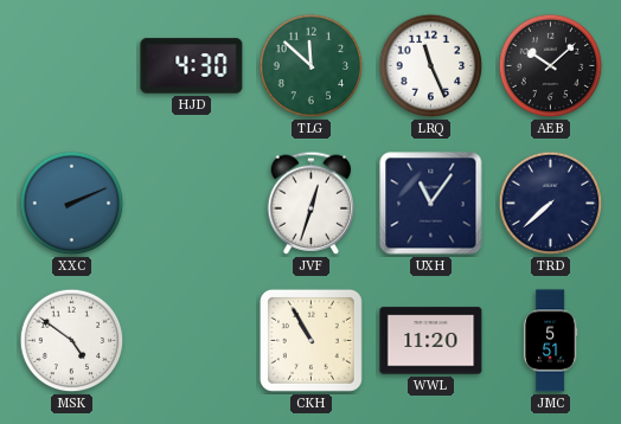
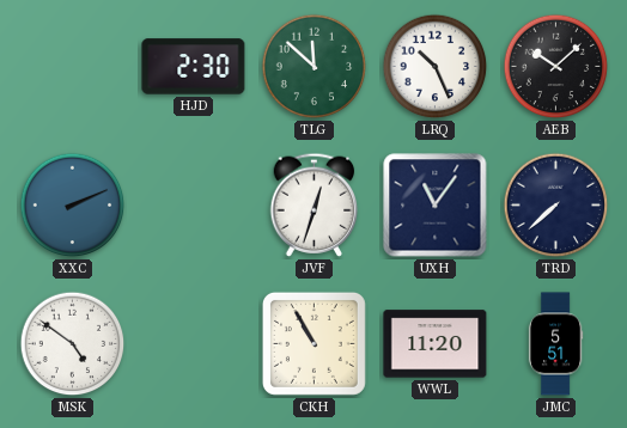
HJD: 4:30 -> 2:30 (194, 67)
LRQ: 11:26 -> 10:26 (436, 67)
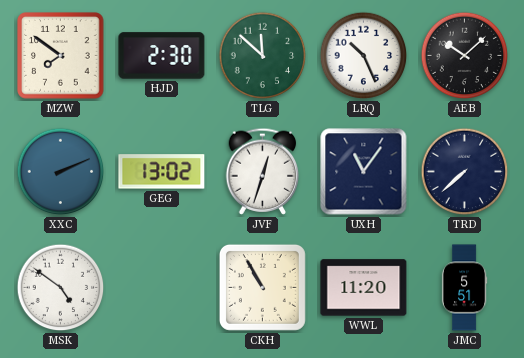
MZW: none -> 7:51 (61, 56)
GEG: none -> 13:02 (162, 172)
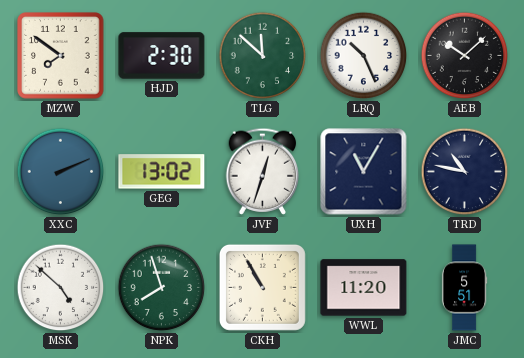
UXH: 11:06 -> 11:05 (364, 172)
TRD: 7:38 -> 10:47 (465, 172)
MSK: 4:51 -> 4:52 (61, 288)
NPK: none -> 7:57 (162, 288)
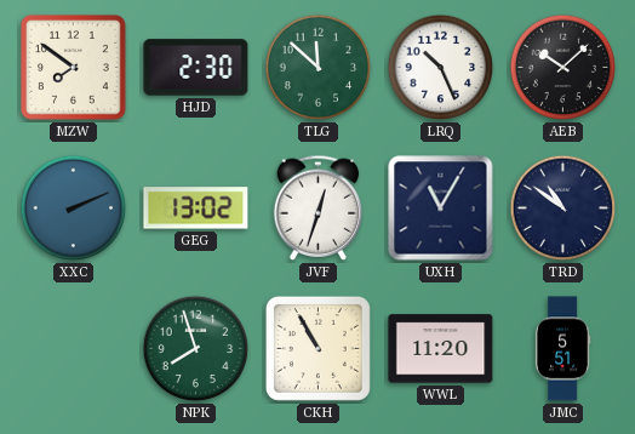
TRD: 10:47 -> 10:51 (564, 209)
MSK: 4:52 -> none (61, 288)
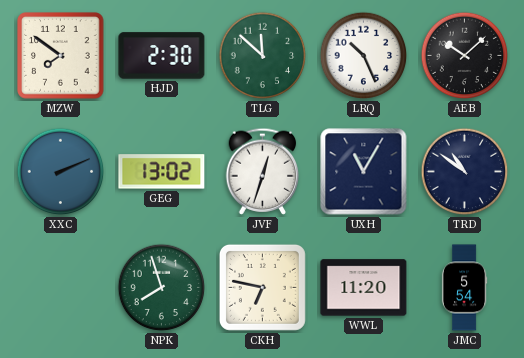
CKH: 10:55 -> 6:47 (262, 287)
JMC: 5:51 -> 5:54 (464, 288)
